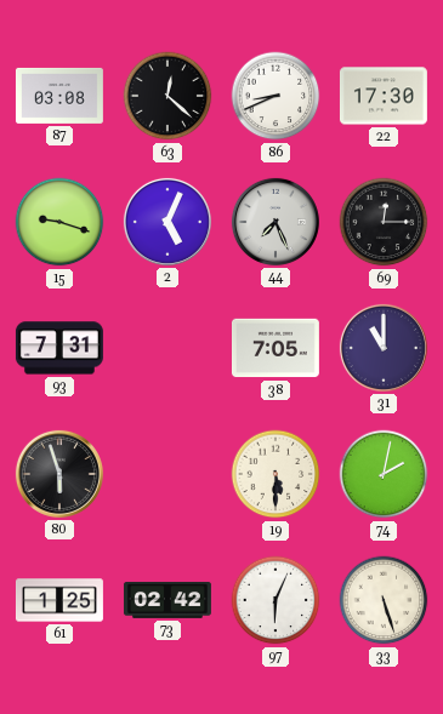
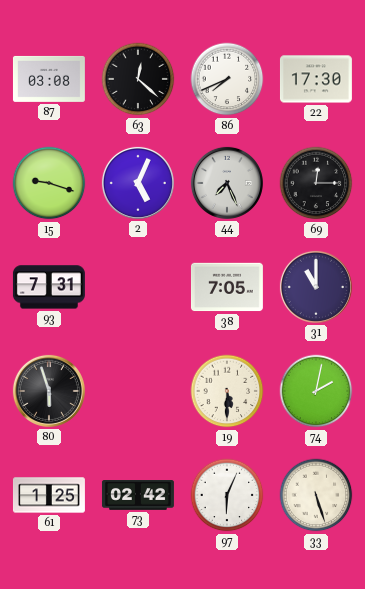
86: 8:41 -> 7:41 (227, 79)
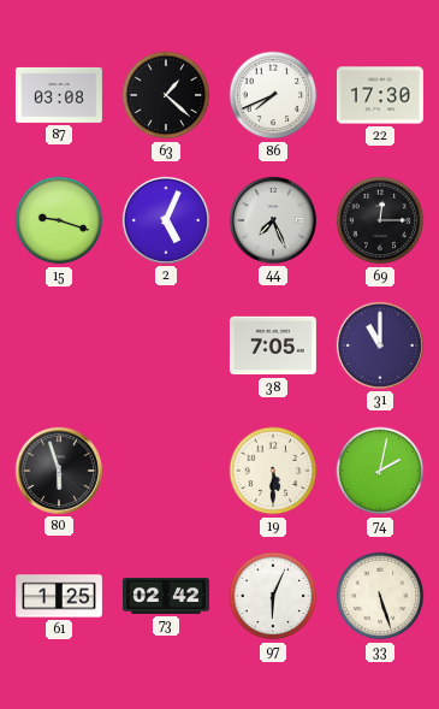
63: 12:22 -> 1:22 (166, 95)
93: 7:31 -> none (49, 287)
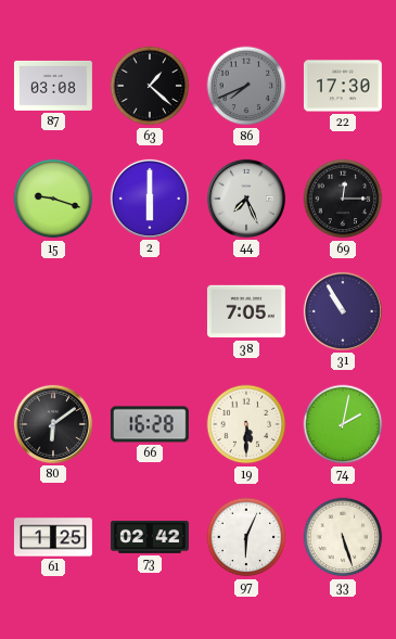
86 dial: white -> grey (246, 86)
2: 5:04 -> 6:00 (150, 199)
31: 11:00 -> 10:55 (343, 311)
80: 5:57 -> 6:09 (53, 424)
66: none -> 16:28 (150, 424)
